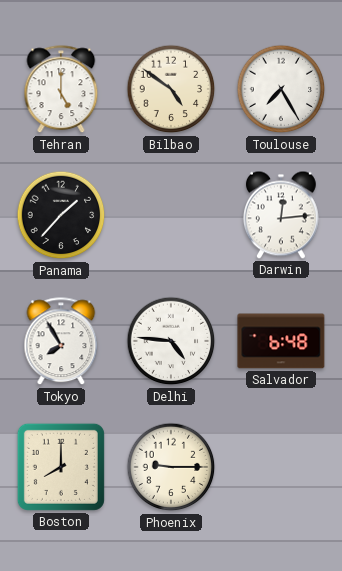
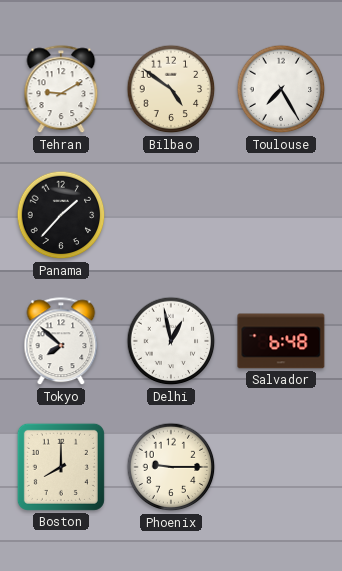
Tehran: 5:00 -> 9:10 (61, 90)
Darwin: 12:14 -> none (281, 215)
Tokyo: 7:55 -> 7:52 (61, 342)
Delhi: 4:46 -> 12:58 (171, 341)
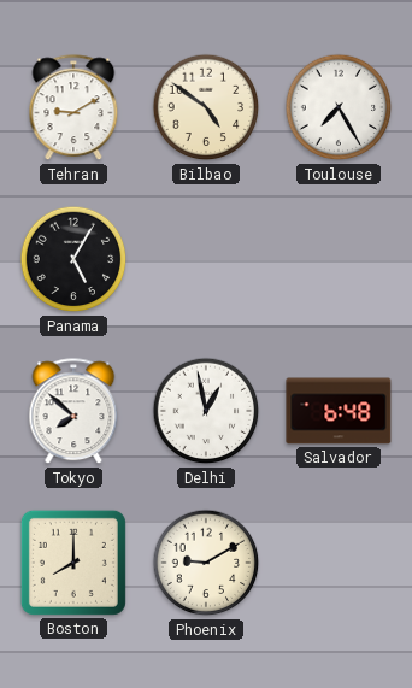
Panama: 1:37 -> 5:05 (73, 259)
Phoenix: 9:15 -> 9:10 (206, 563)
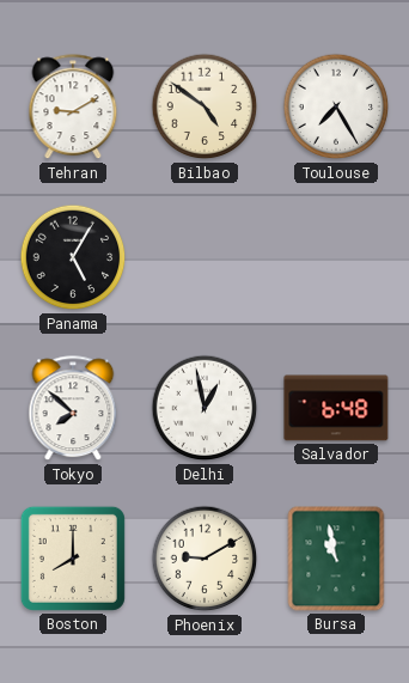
Bursa: none -> 10:58 (336, 559)
